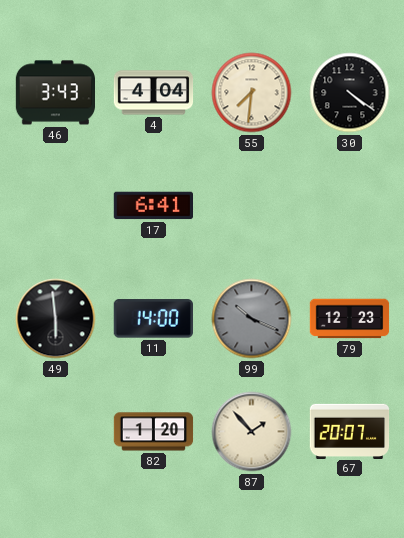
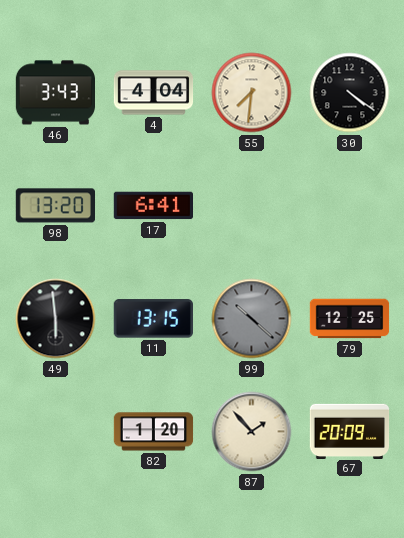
98: none -> 13:20 (55, 206)
11: 14:00 -> 13:15 (153, 319)
99: 10:19 -> 10:22 (252, 319)
79: 12:23 -> 12:25 (350, 319)
67: 20:07 -> 20:09 (350, 431)
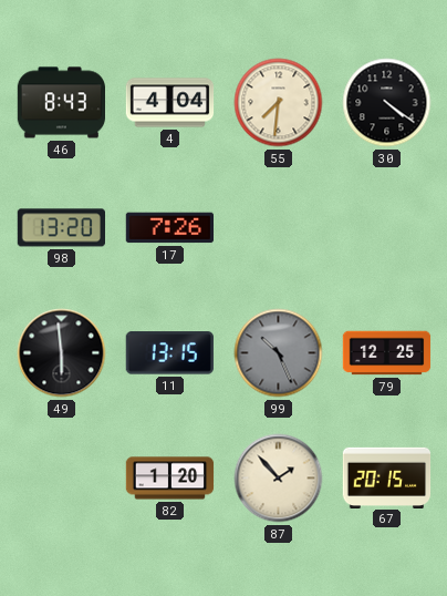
46: 3:43 -> 8:43 (61, 103)
17: 6:41 -> 7:26 (169, 228)
99: 10:22 -> 10:26 (279, 353)
67: 20:09 -> 20:15 (387, 477)
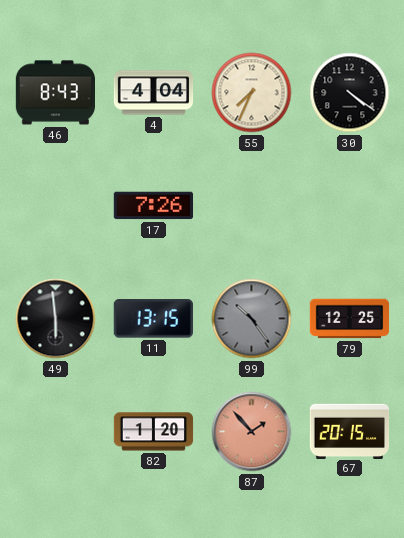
55: 7:31 -> 7:34 (252, 93)
98: 13:20 -> none (61, 228)
99: 10:26 -> 10:24 (252, 319)
87 dial: cream -> salmon (252, 432)
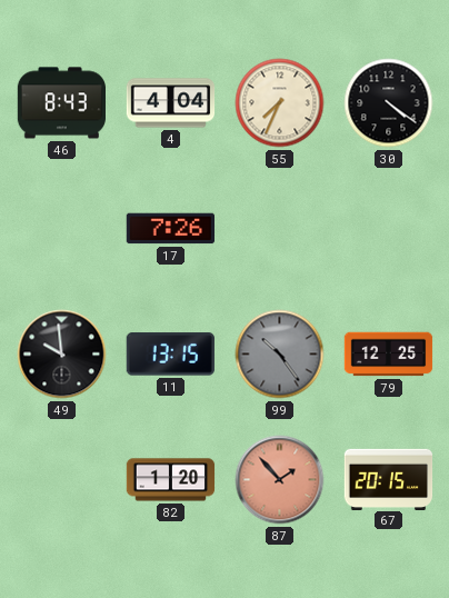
49: 5:59 -> 9:59 (62, 355)
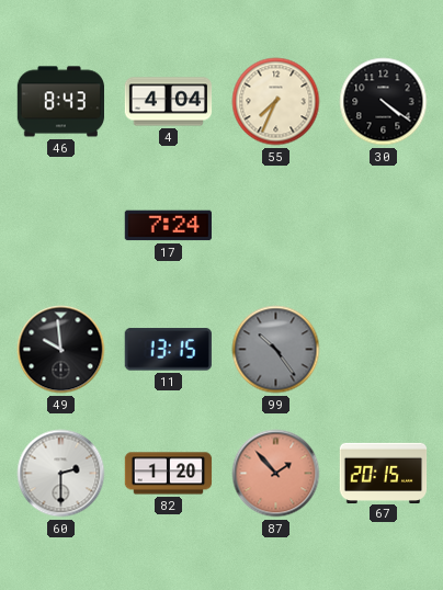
17: 7:26 -> 7:24 (168, 226)
79: 12:25 -> none (389, 355)
60: none -> 2:30 (61, 474)
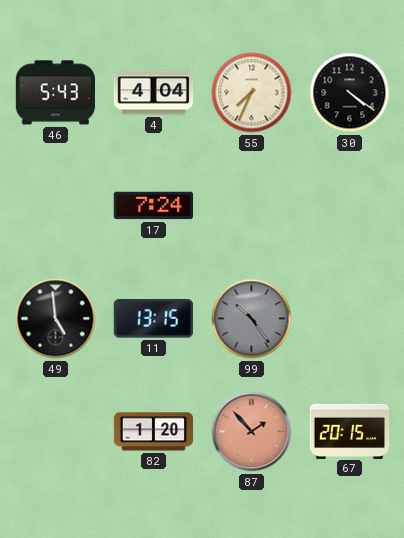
46: 8:43 -> 5:43 (55, 93)
49: 9:59 -> 4:59 (56, 319)
60: 2:30 -> none (61, 474)
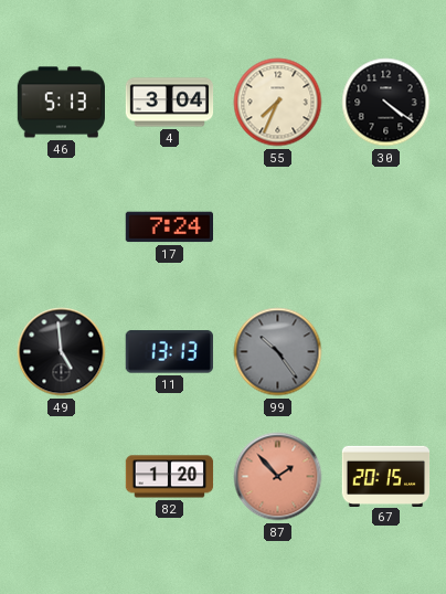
46: 5:43 -> 5:13 (61, 103)
4: 4:04 -> 3:04 (170, 103)
11: 13:15 -> 13:13 (169, 352)
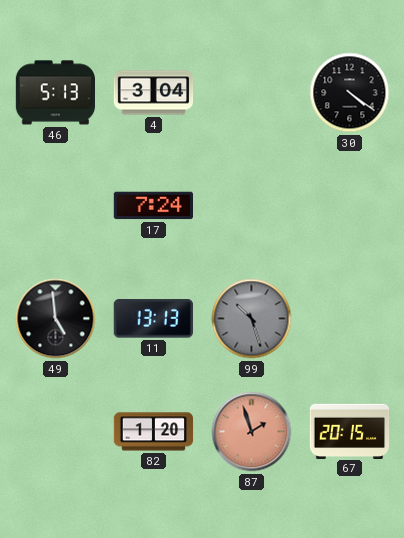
55: 7:34 -> none (278, 103)
99: 10:24 -> 10:27 (252, 319)
87: 1:53 -> 1:57 (252, 432)
